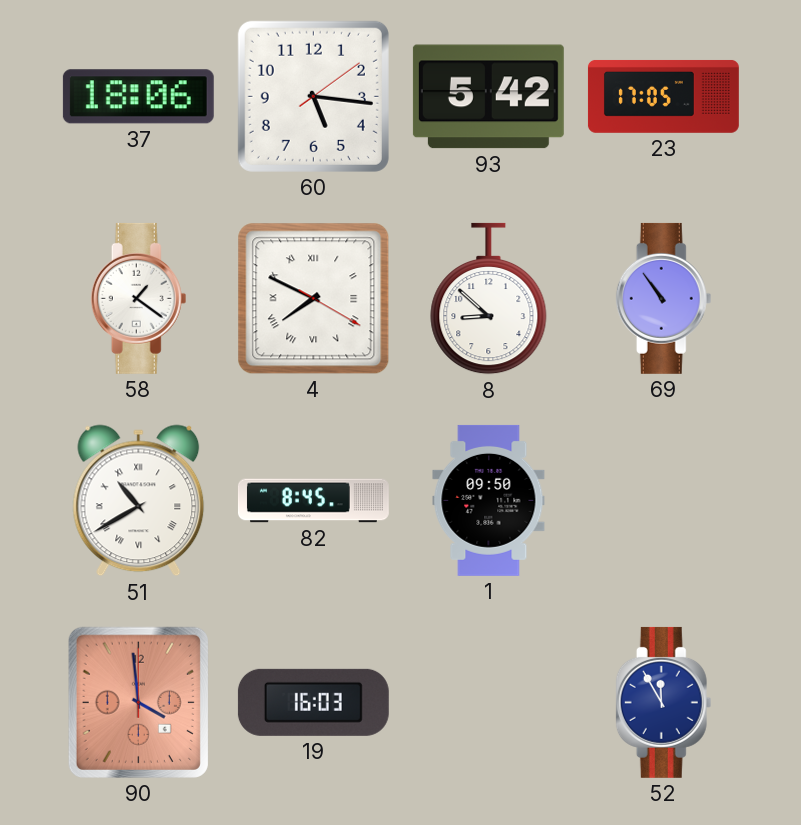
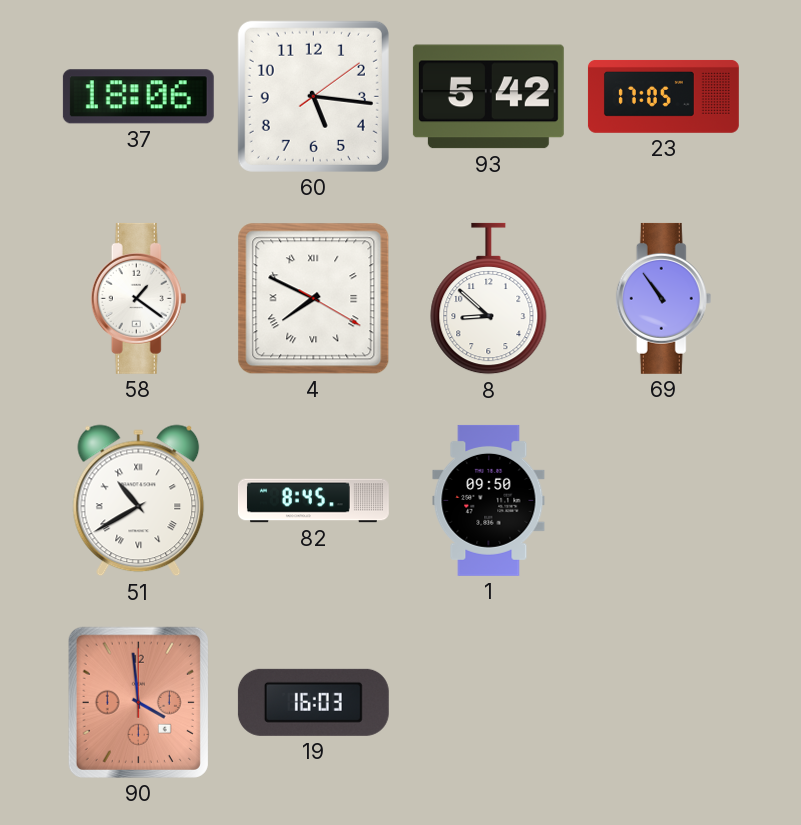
52: 11:55 -> none (664, 702)
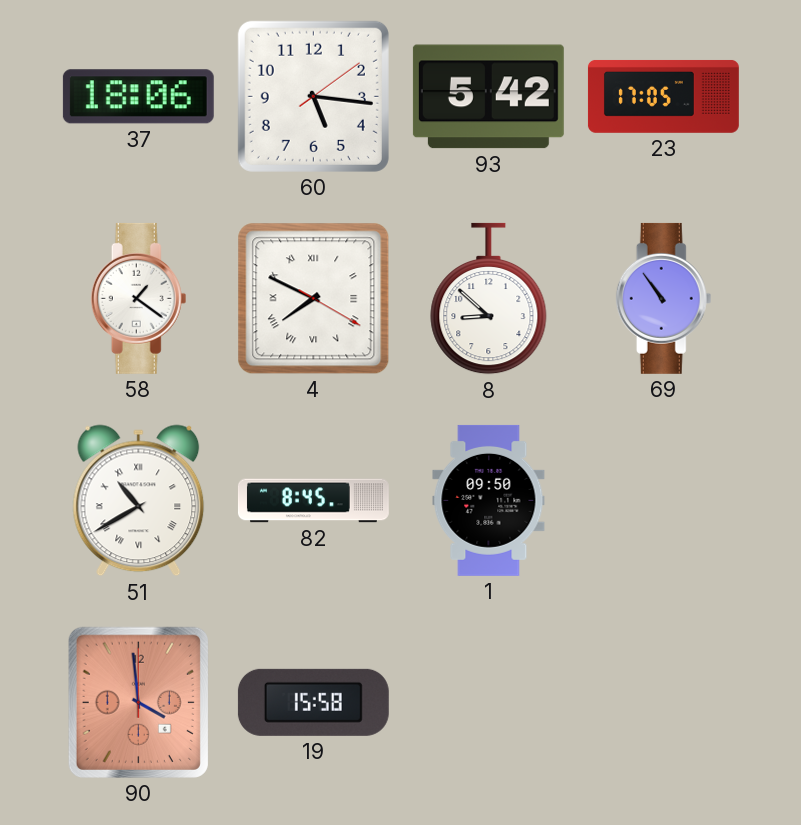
19: 16:03 -> 15:58 (313, 702)
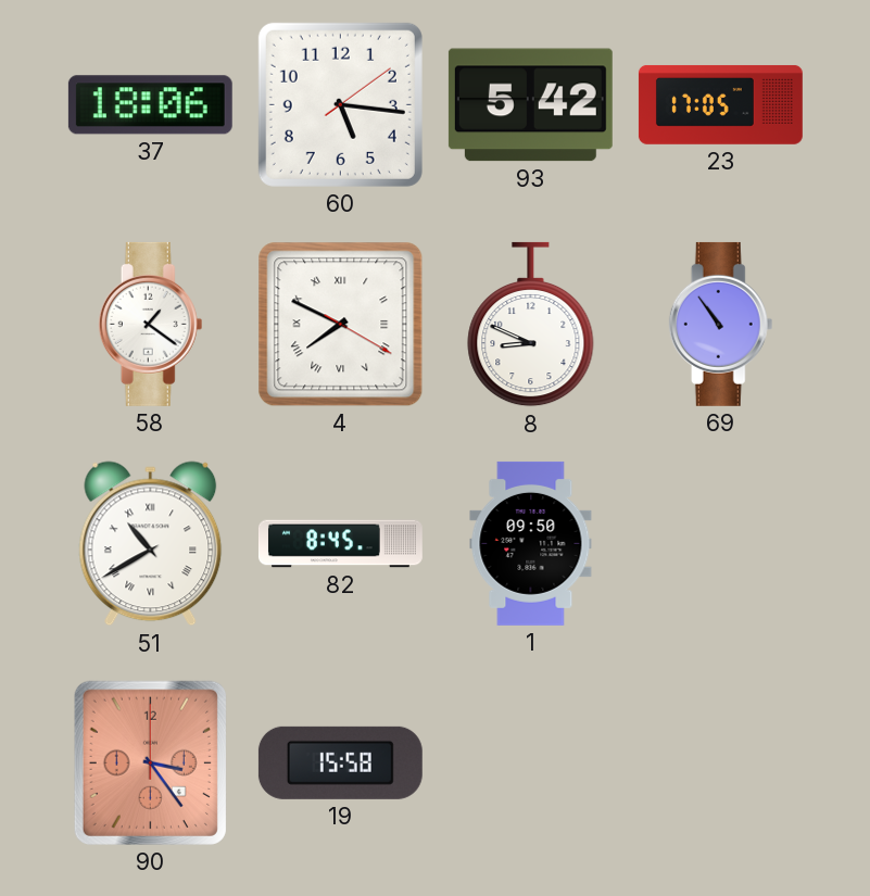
8: 8:52 -> 8:49 (531, 325)
90: 3:59 -> 3:24 (150, 762)
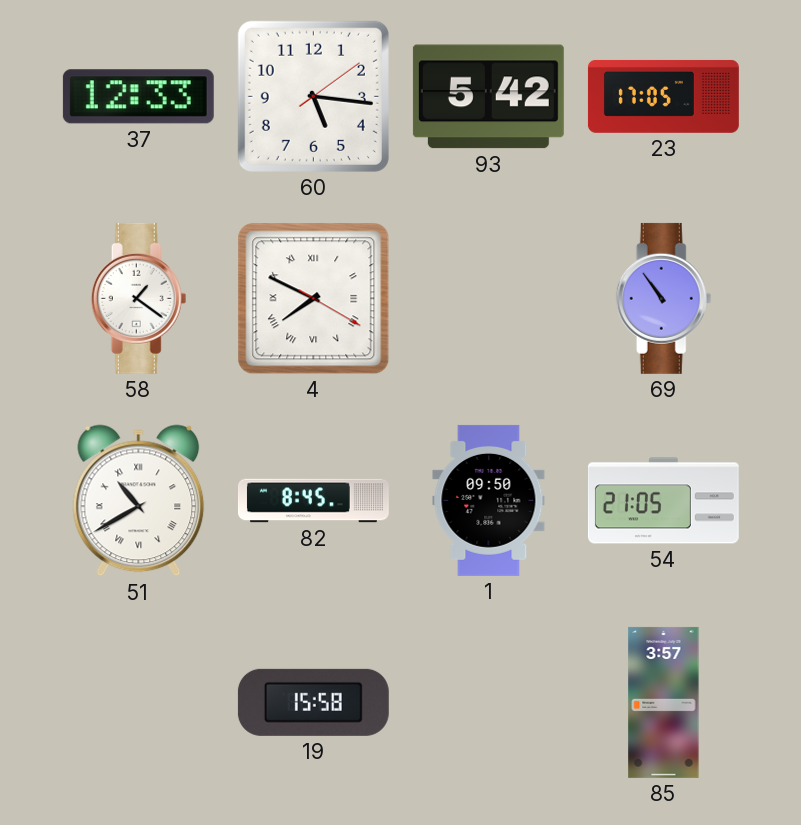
37: 18:06 -> 12:33 (138, 97)
8: 8:49 -> none (531, 325)
54: none -> 21:05 (663, 501)
90: 3:24 -> none (150, 762)
85: none -> 3:57 (664, 702)
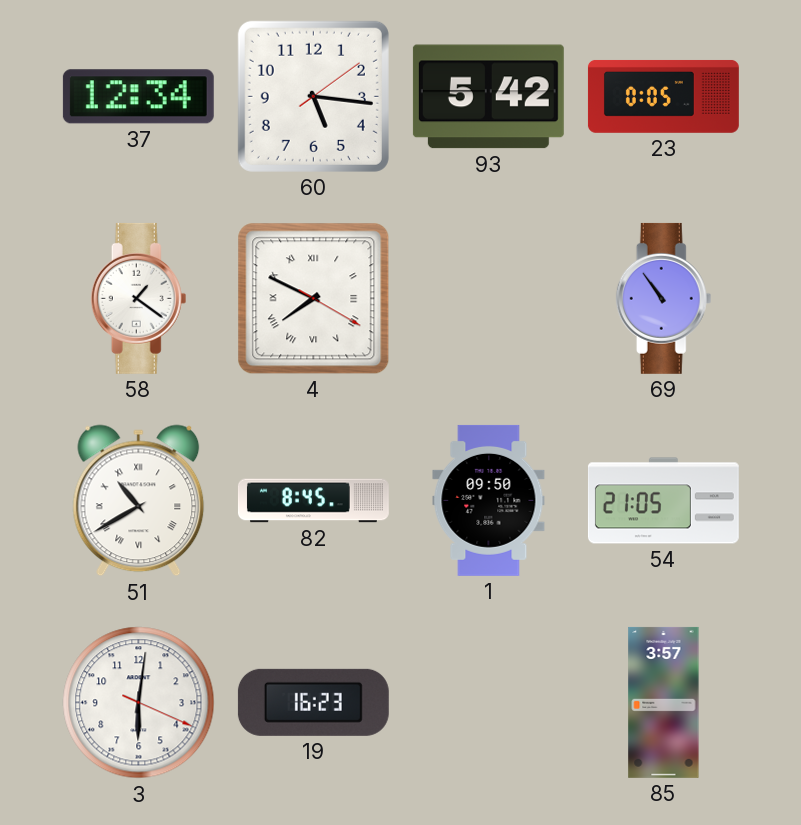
37: 12:33 -> 12:34 (138, 97)
23: 17:05 -> 0:05 (663, 96)
3: none -> 6:01 (139, 703)
19: 15:58 -> 16:23 (313, 702)
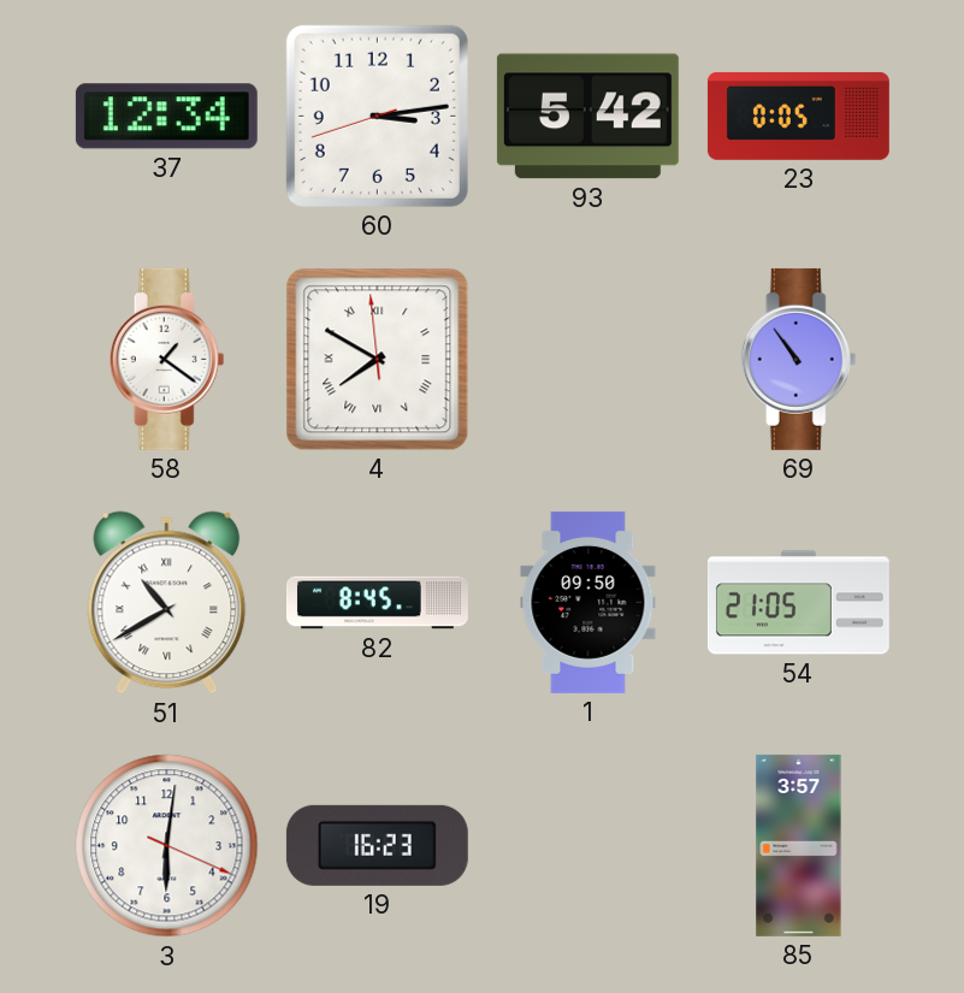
60: 5:16 -> 3:13 (377, 116)
4: 7:49:20 -> 7:49:59 (378, 360)
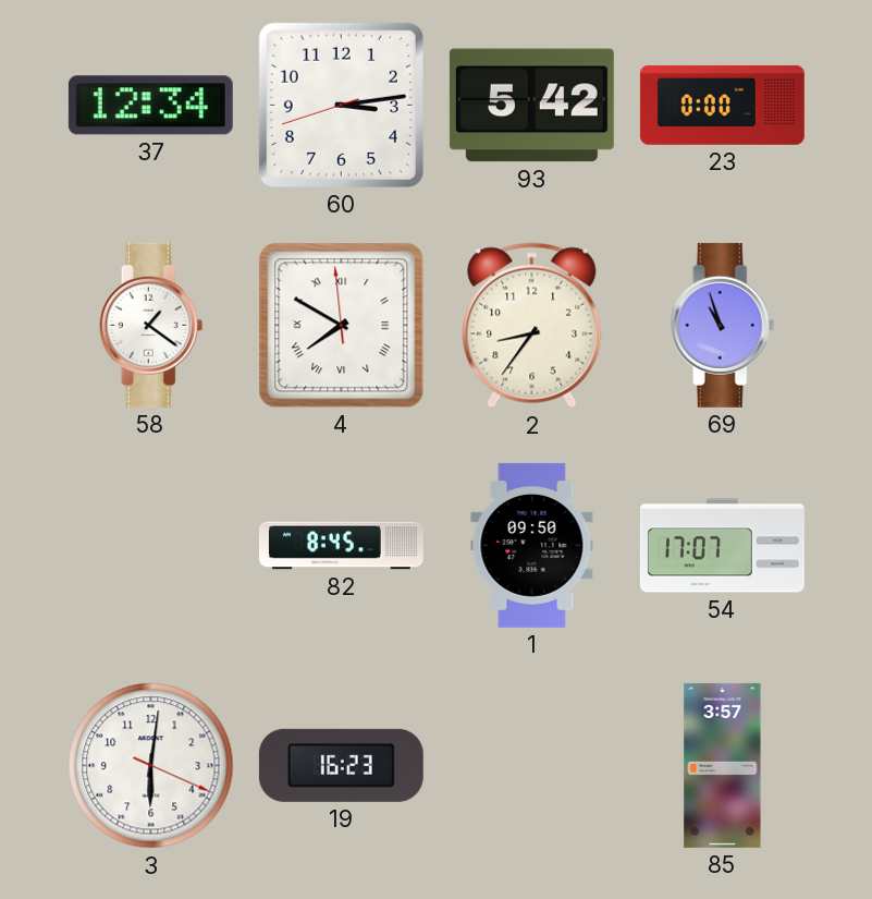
23: 0:05 -> 0:00 (722, 105)
2: none -> 8:36 (532, 326)
69: 10:54 -> 10:57 (723, 325)
51: 10:40 -> none (167, 603)
54: 21:05 -> 17:07 (722, 546)
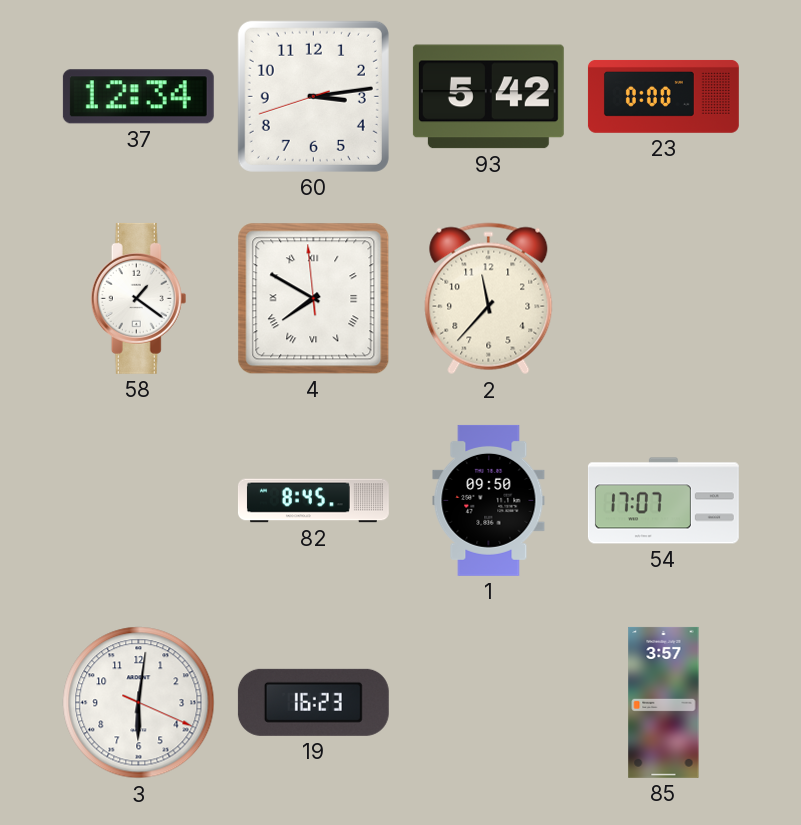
2: 8:36 -> 11:37 (489, 299)
69: 10:57 -> none (723, 325)
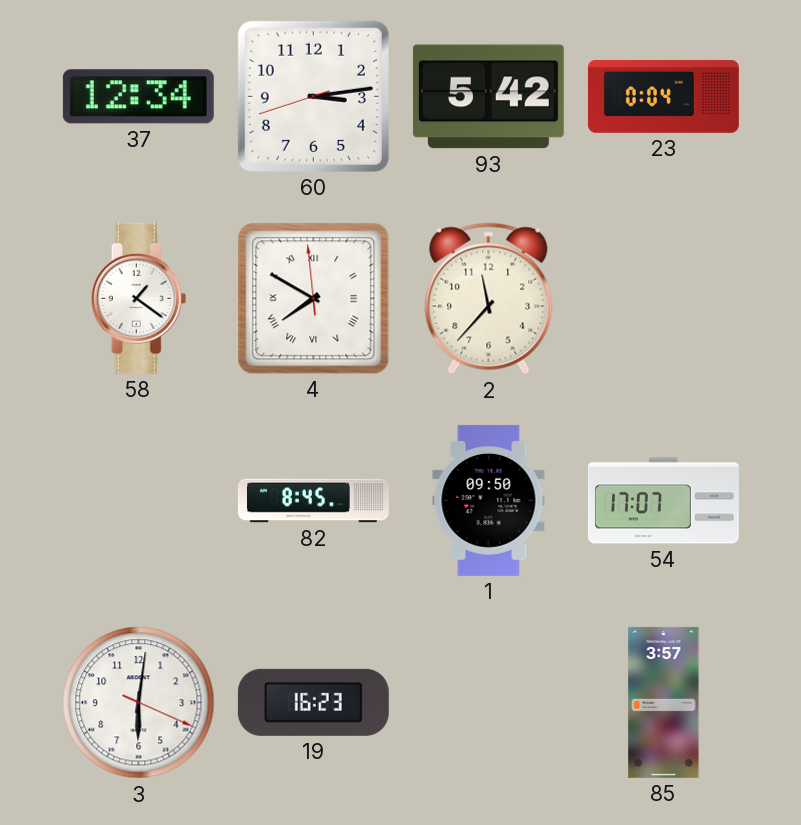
23: 0:00 -> 0:04 (663, 96)
